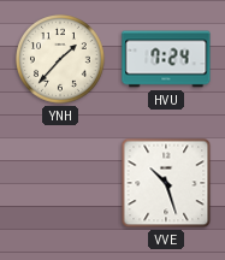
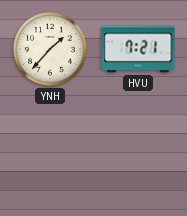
HVU: 7:24 -> 7:21 (138, 49)
VVE: 10:27 -> none (166, 183)
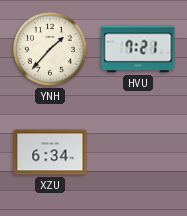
XZU: none -> 6:34 (50, 152)
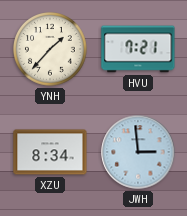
XZU: 6:34 -> 8:34 (50, 152)
JWH: none -> 2:59 (138, 152)
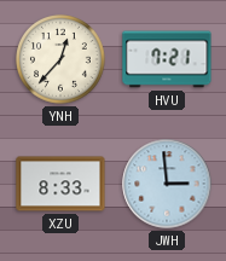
YNH: 1:37 -> 12:37 (62, 60)
XZU: 8:34 -> 8:33 (60, 184)
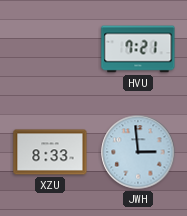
YNH: 12:37 -> none (62, 60)
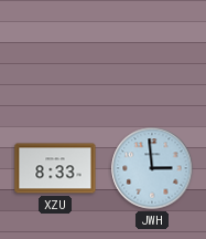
HVU: 7:21 -> none (138, 49)
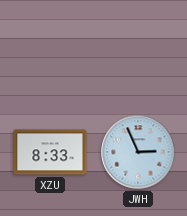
JWH: 2:59 -> 2:56 (138, 152)
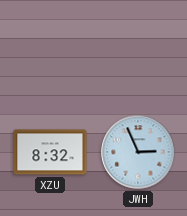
XZU: 8:33 -> 8:32 (50, 152)
